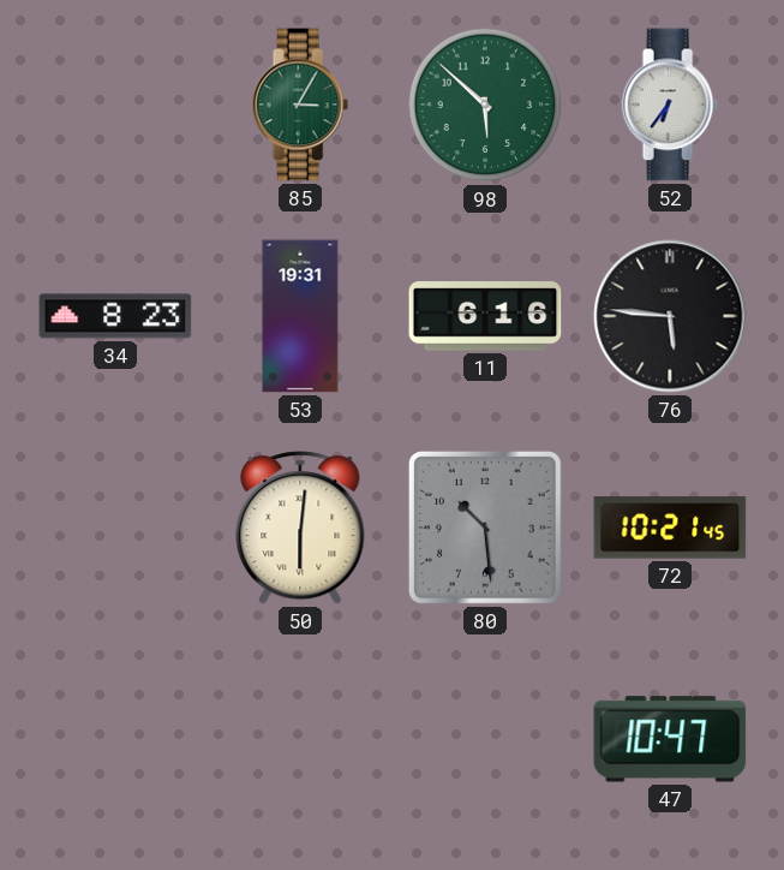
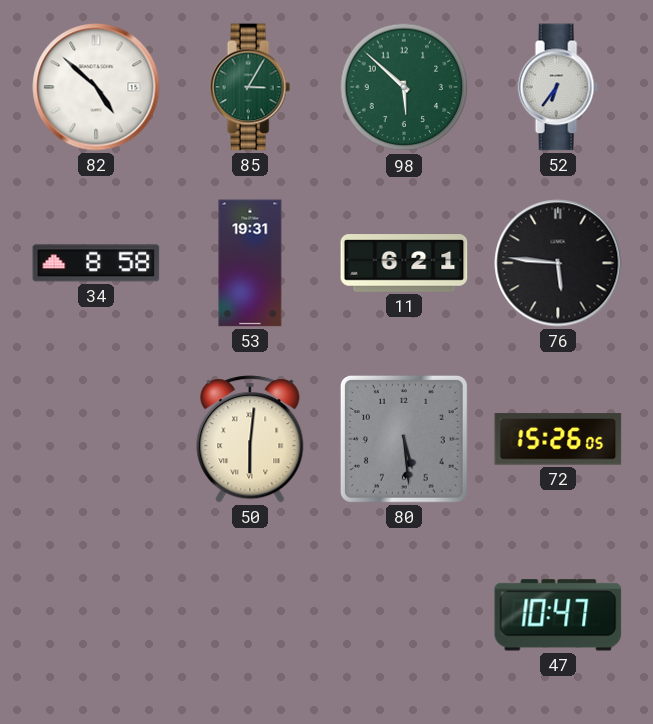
82: none -> 4:52 (96, 87)
34: 8:23 -> 8:58 (96, 263)
11: 6:16 -> 6:21 (404, 263)
80: 10:29 -> 5:29 (404, 439)
72: 10:21 -> 15:26 (558, 439)
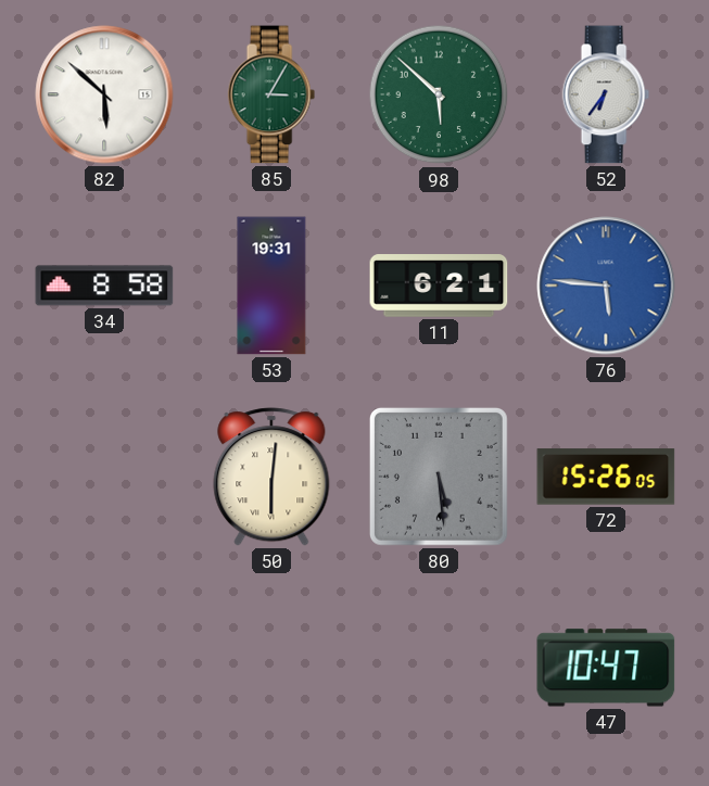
82: 4:52 -> 5:52 (104, 94)
76 dial: black -> blue (606, 286)
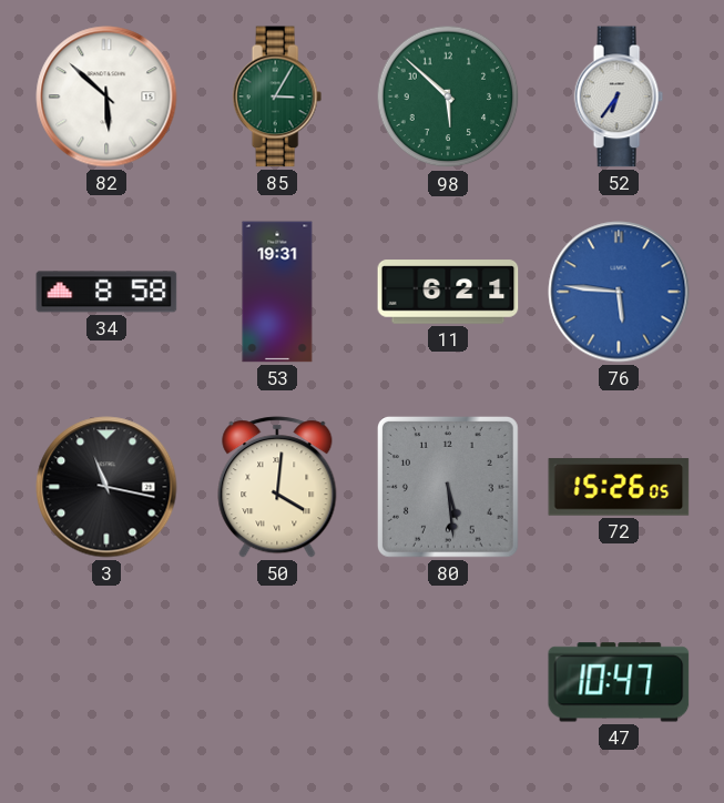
3: none -> 11:17 (106, 487)
50: 6:01 -> 4:01 (277, 487)
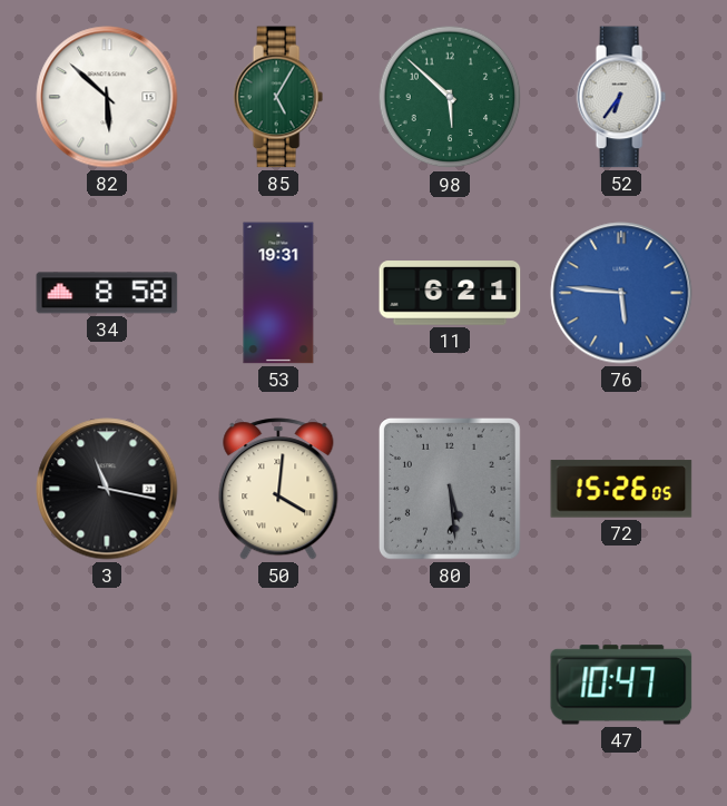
85: 3:05 -> 5:05 (278, 97)
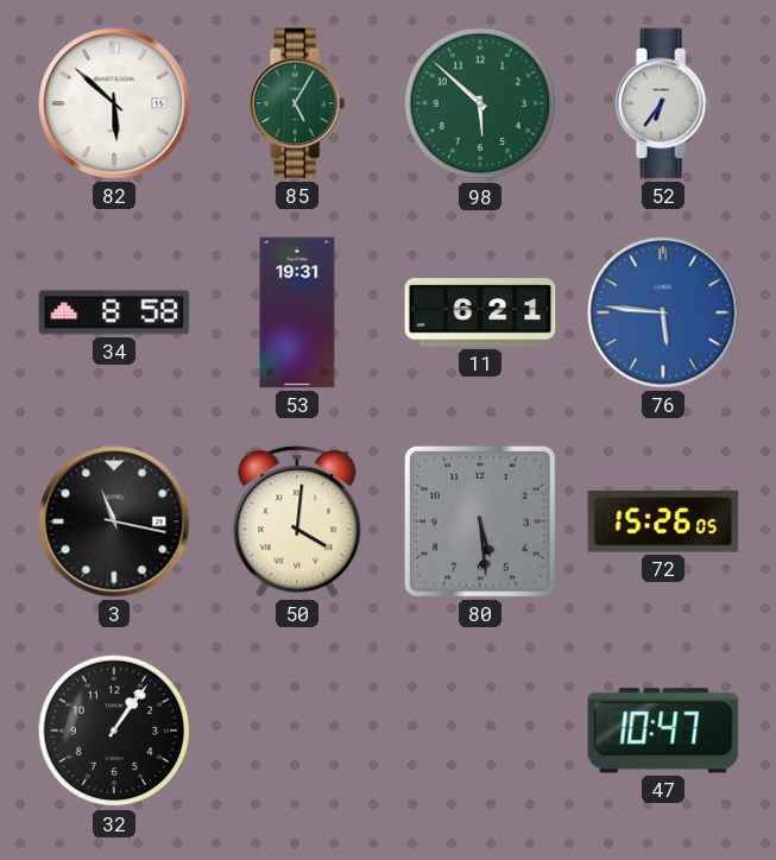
32: none -> 1:06 (114, 731)
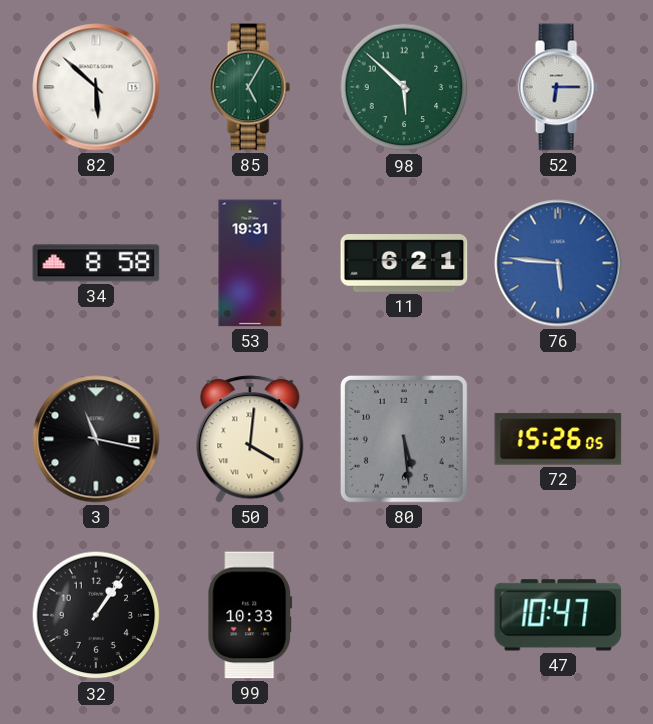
52: 6:36 -> 6:15 (558, 87)
99: none -> 10:33 (250, 615)
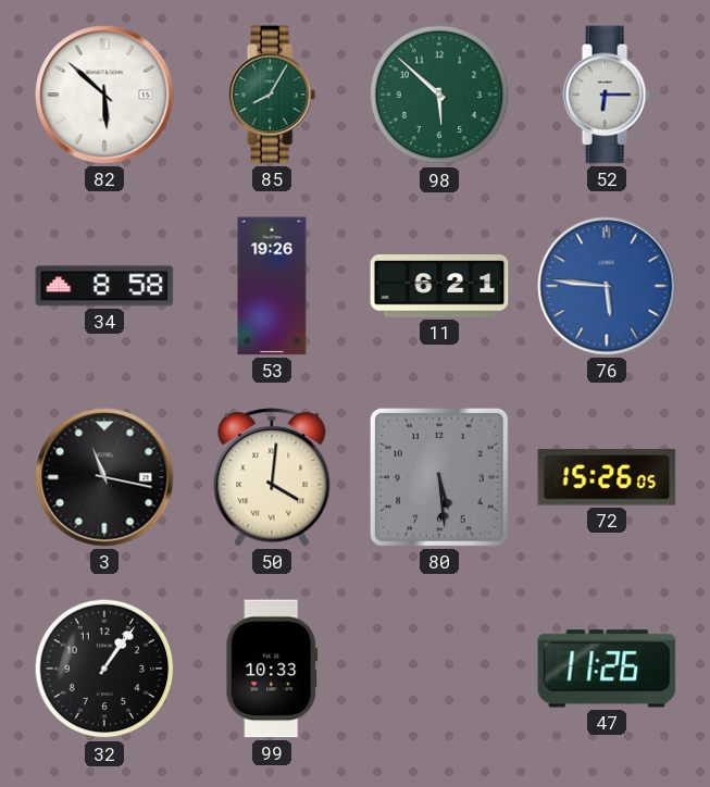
85: 5:05 -> 8:05 (272, 95)
53: 19:31 -> 19:26 (272, 286)
47: 10:47 -> 11:26 (607, 669)
